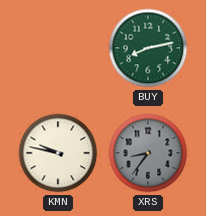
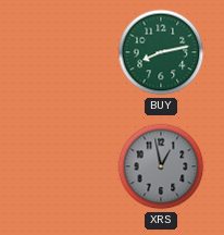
KMN: 9:47 -> none (58, 153)
XRS: 8:36 -> 12:58 (161, 166)
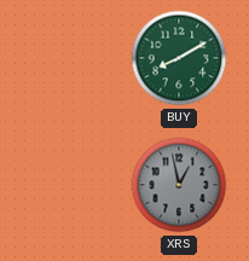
BUY: 8:13 -> 8:10 (179, 58)
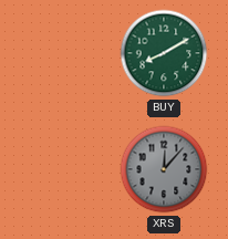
XRS: 12:58 -> 12:07 (164, 169)
